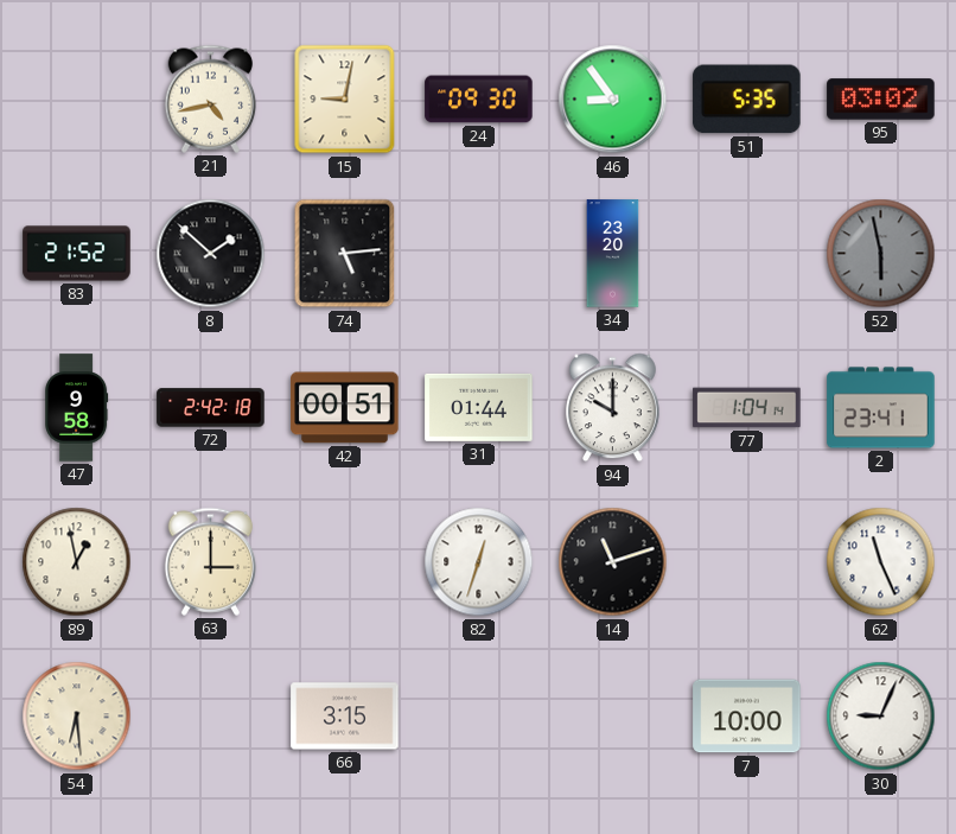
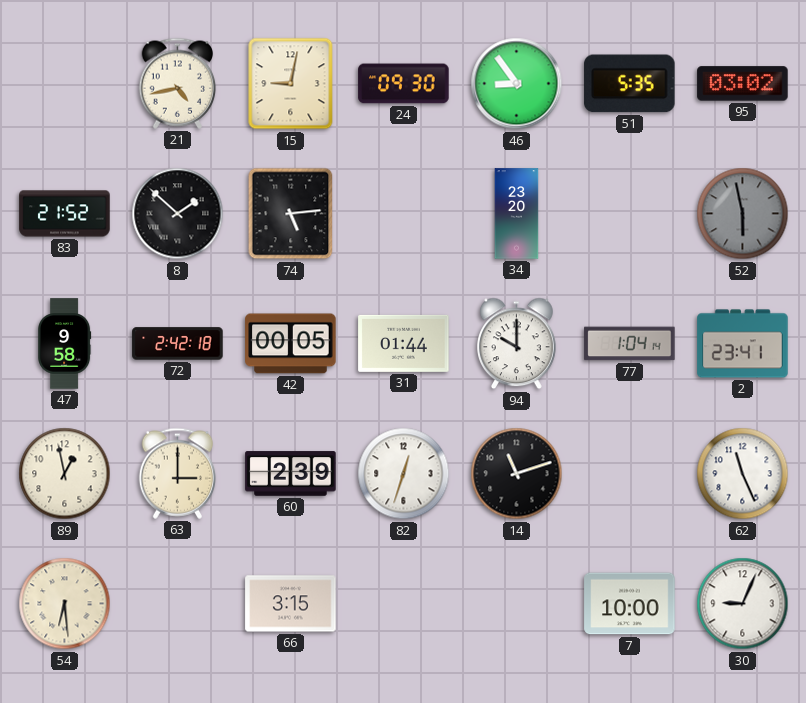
42: 00:51 -> 00:05 (291, 344)
60: none -> 2:39 (291, 474)
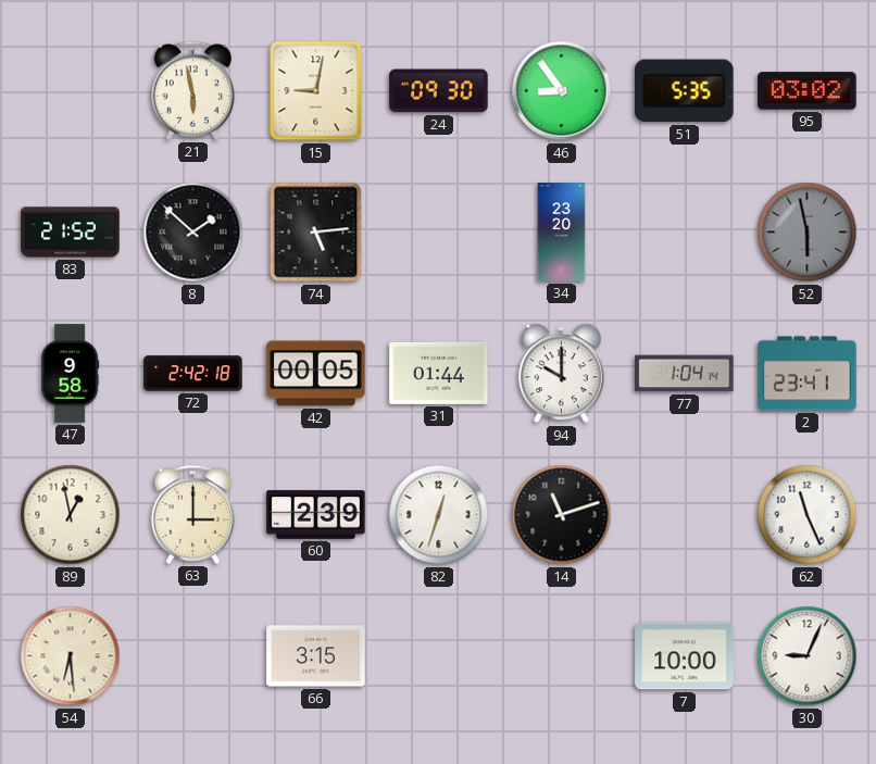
21: 4:43 -> 5:58 (193, 90)
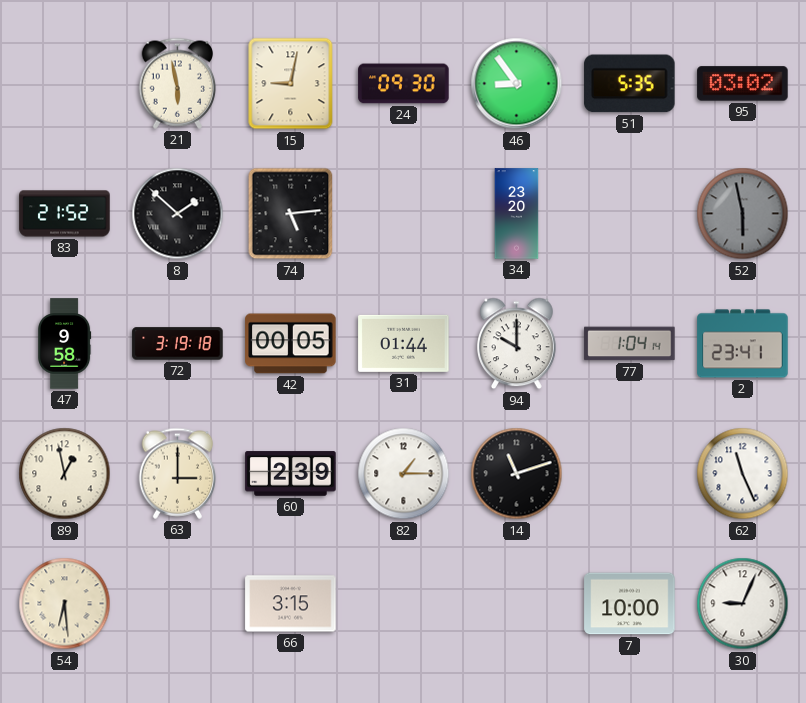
72: 2:42 -> 3:19 (178, 344)
82: 12:33 -> 1:15 (404, 474)
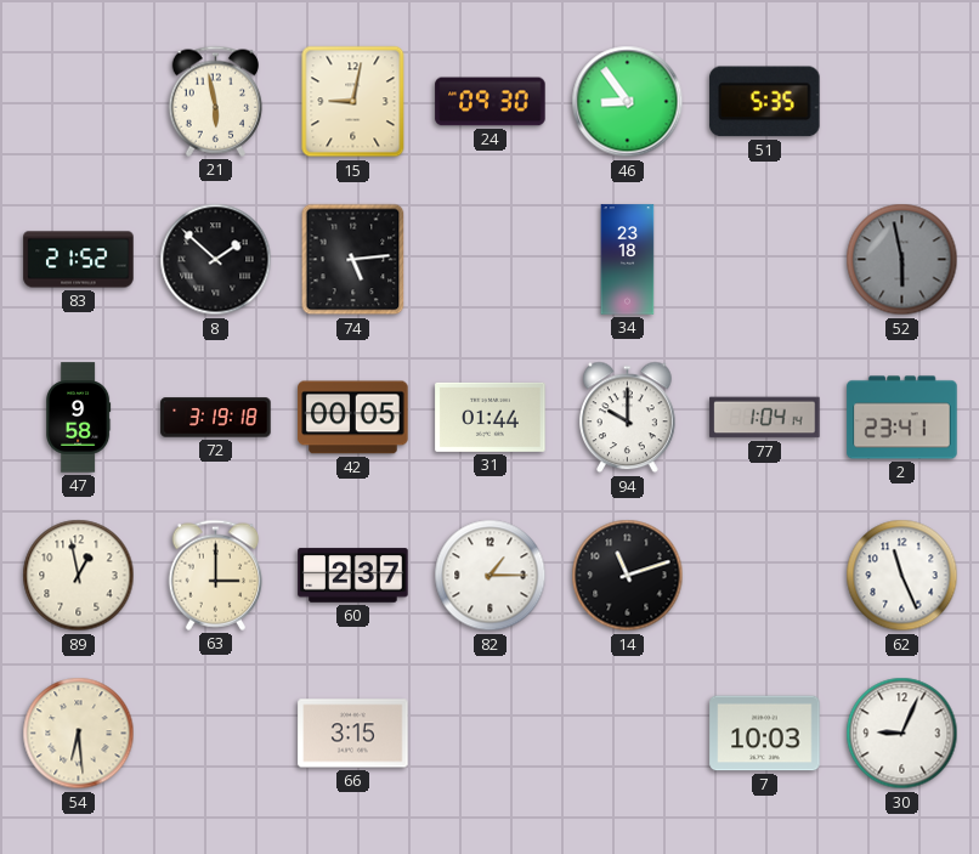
95: 03:02 -> none (743, 84)
34: 23:20 -> 23:18 (628, 260)
60: 2:39 -> 2:37 (353, 576)
7: 10:00 -> 10:03 (765, 734)
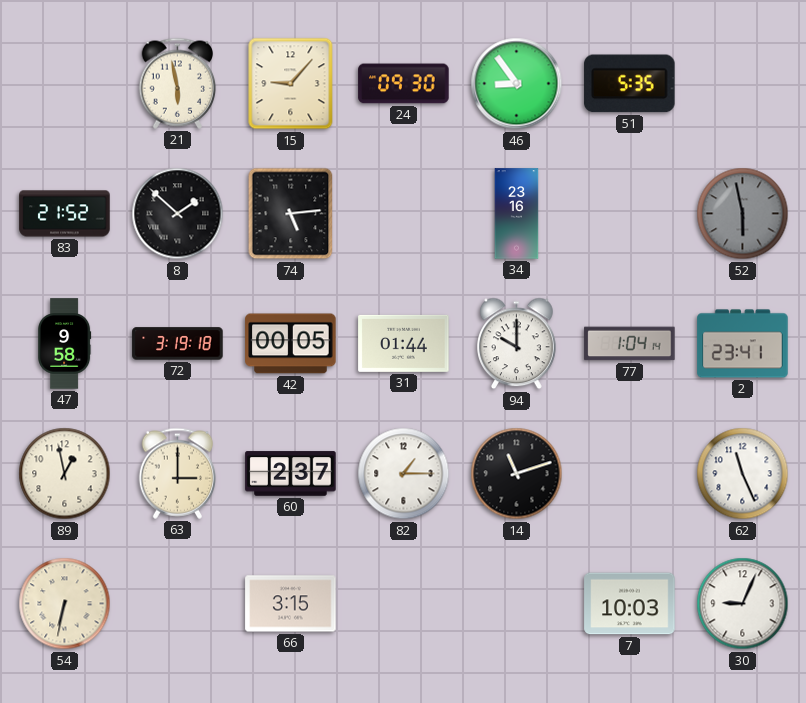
15: 9:02 -> 9:07 (291, 84)
34: 23:18 -> 23:16 (517, 214)
54: 6:29 -> 6:32 (65, 604)
